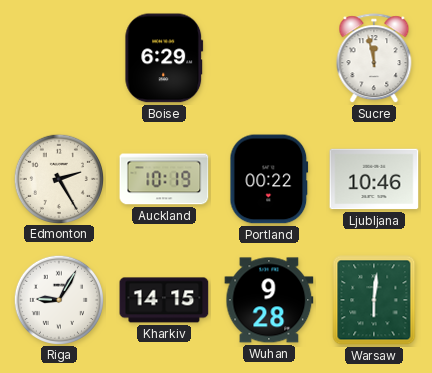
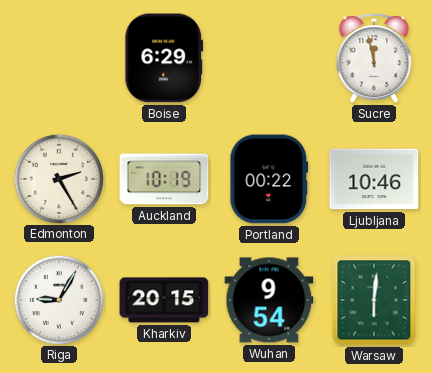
Kharkiv: 14:15 -> 20:15 (164, 300)
Wuhan: 9:28 -> 9:54 (269, 300)
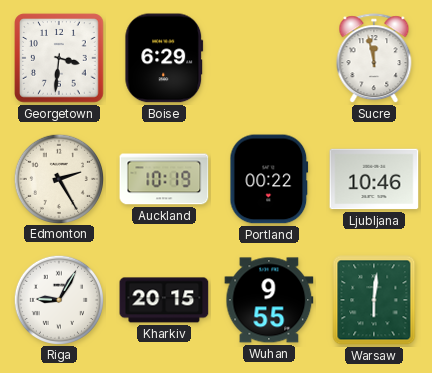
Georgetown: none -> 3:31 (59, 58)
Wuhan: 9:54 -> 9:55 (269, 300)
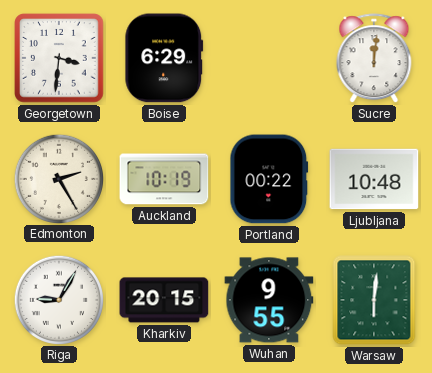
Sucre: 11:58 -> 12:01 (374, 59)
Ljubljana: 10:46 -> 10:48 (374, 179)
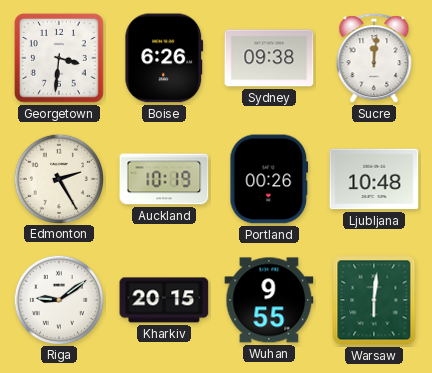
Boise: 6:29 -> 6:26 (164, 58)
Sydney: none -> 09:38 (269, 58)
Portland: 00:22 -> 00:26 (269, 179)
Riga: 9:05 -> 9:09 (58, 299)
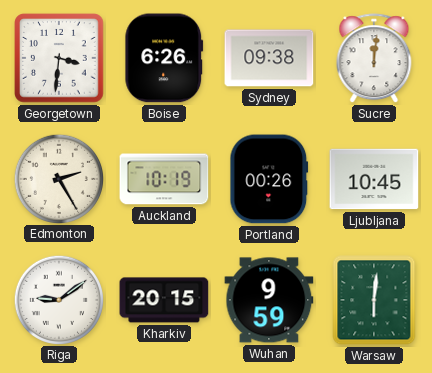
Ljubljana: 10:48 -> 10:45 (374, 179)
Wuhan: 9:55 -> 9:59 (269, 300)
